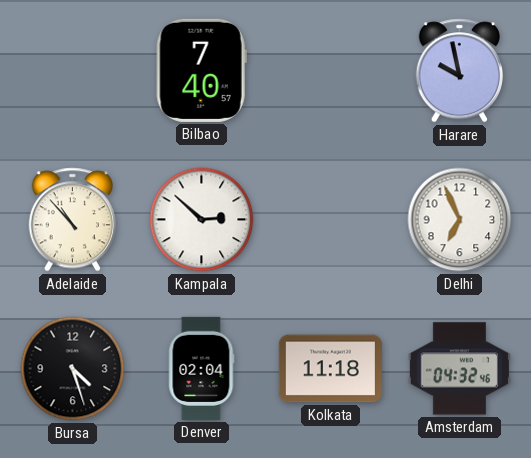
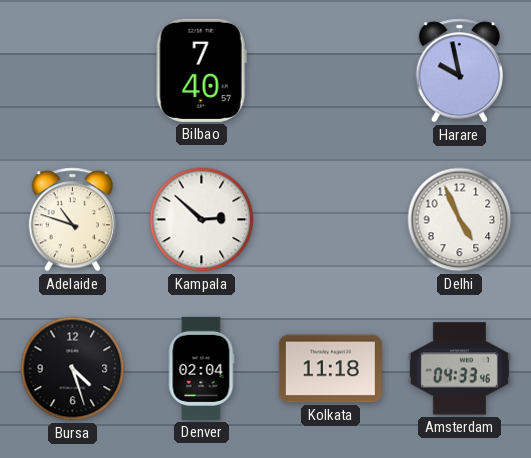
Adelaide: 10:53 -> 10:48 (72, 220)
Delhi: 6:56 -> 4:56 (460, 220)
Amsterdam: 04:32 -> 04:33 (459, 369)
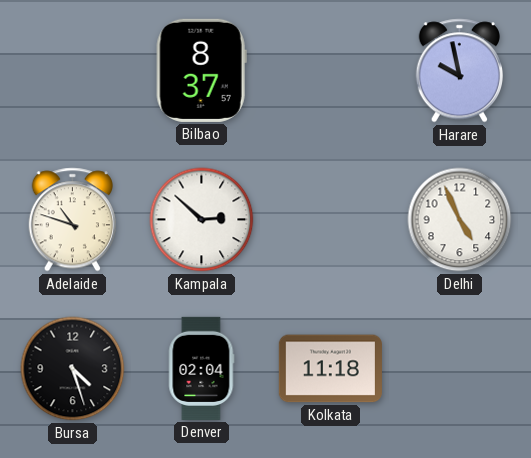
Bilbao: 7:40 -> 8:37 (201, 70)
Amsterdam: 04:33 -> none (459, 369)
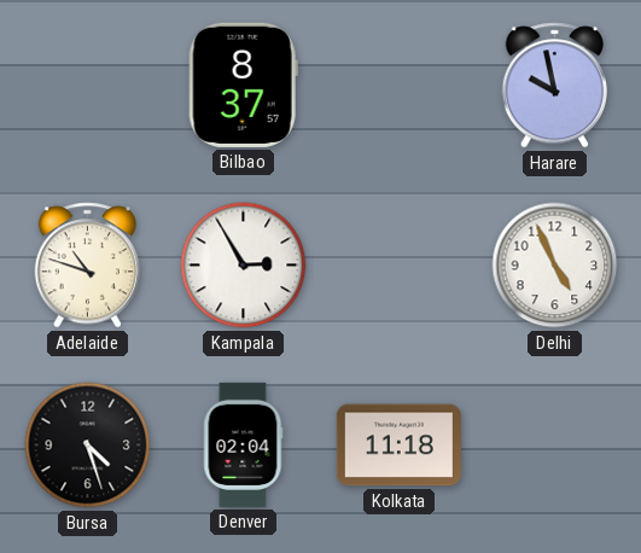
Kampala: 2:52 -> 2:55 (244, 266)
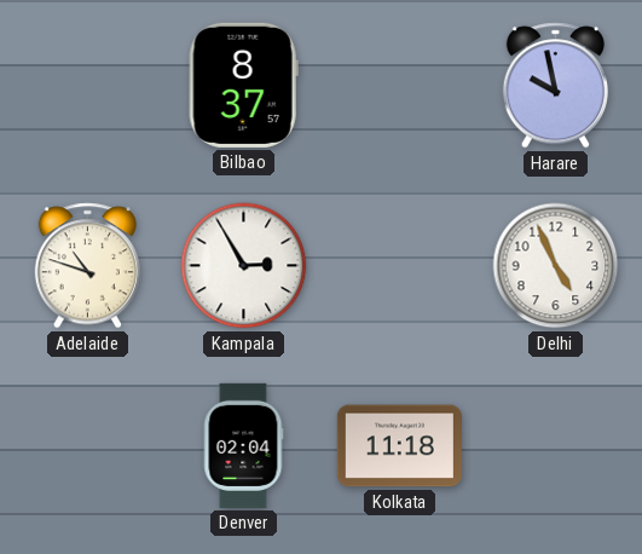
Bursa: 4:27 -> none (88, 446)
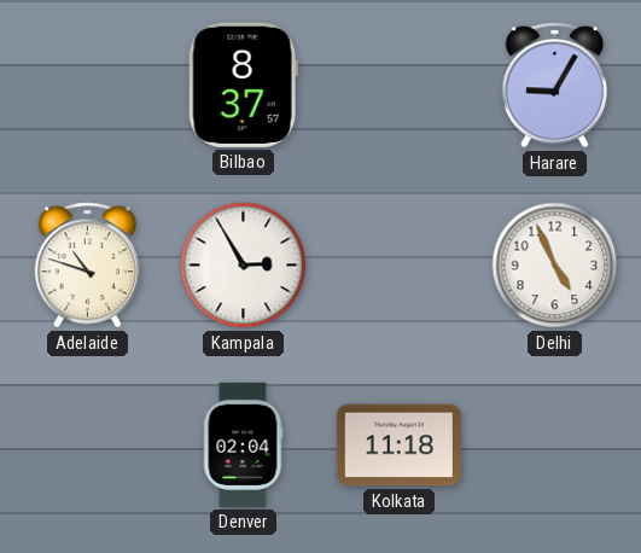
Harare: 9:58 -> 9:05 (554, 86)
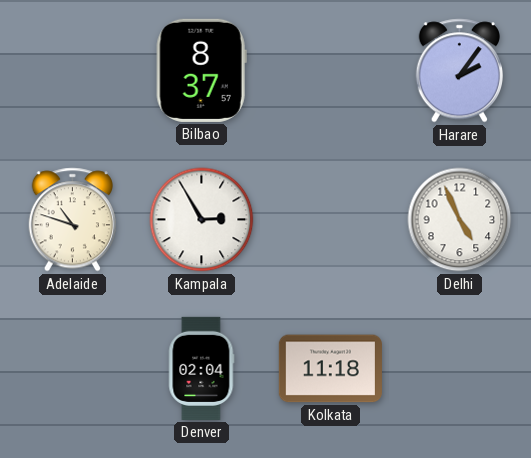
Harare: 9:05 -> 2:06 (459, 71)
